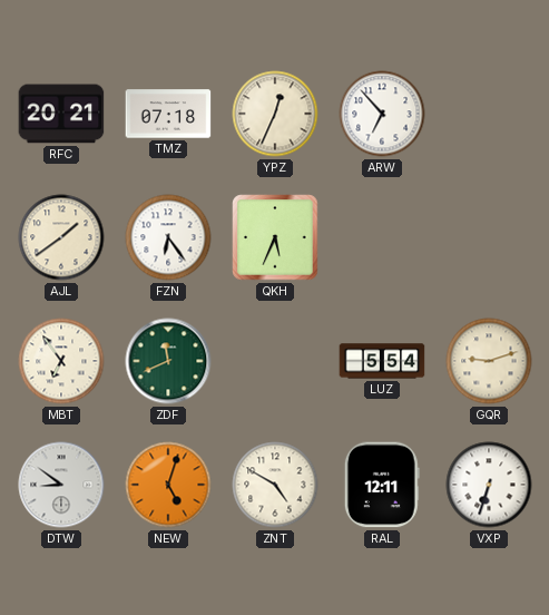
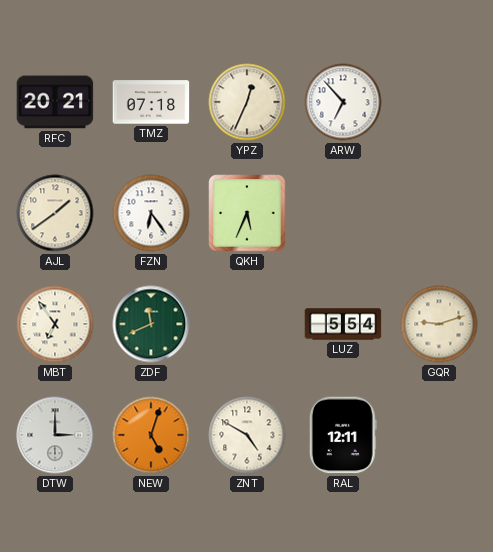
DTW: 8:51 -> 3:00 (55, 435)
VXP: 6:33 -> none (489, 485)
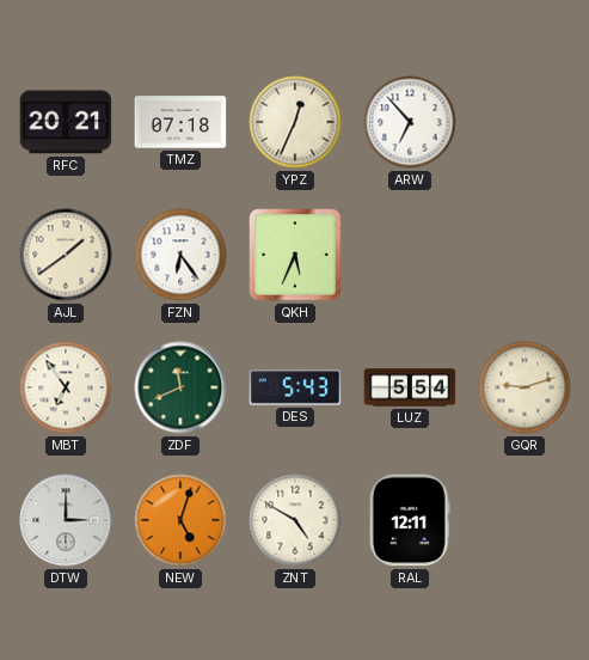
DES: none -> 5:43 (295, 387)
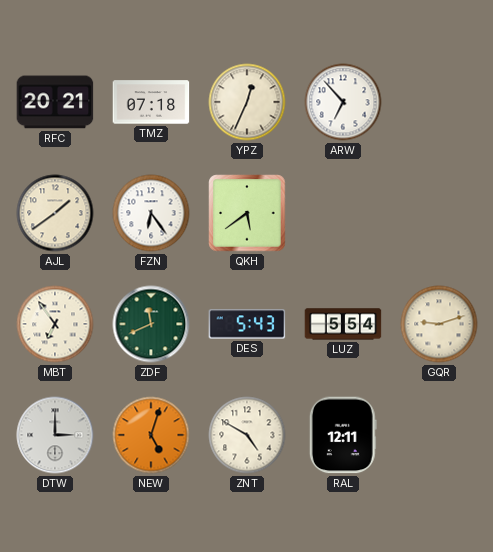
QKH: 5:34 -> 5:39 (247, 213)
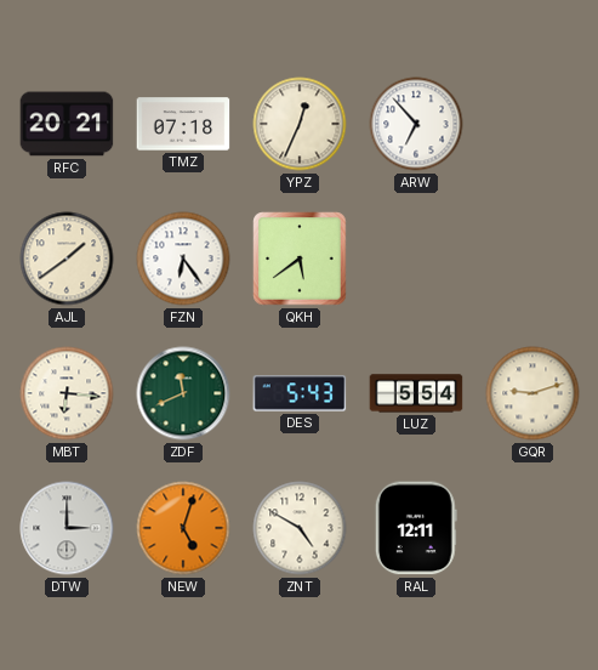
MBT: 6:54 -> 6:16 (67, 393)
